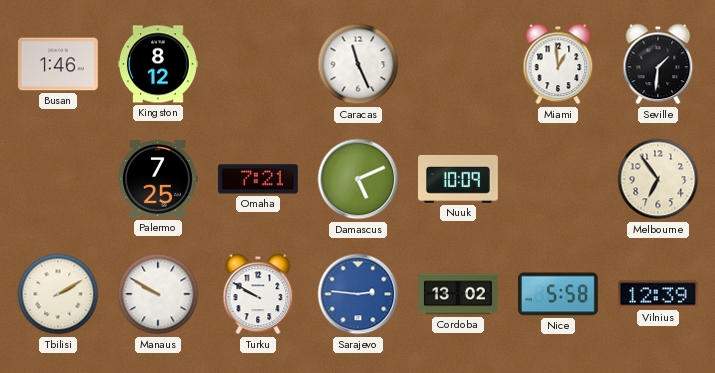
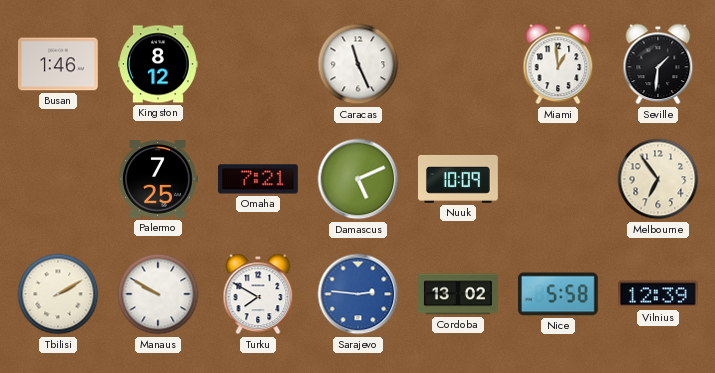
Turku: 9:50 -> 7:50 (258, 294)
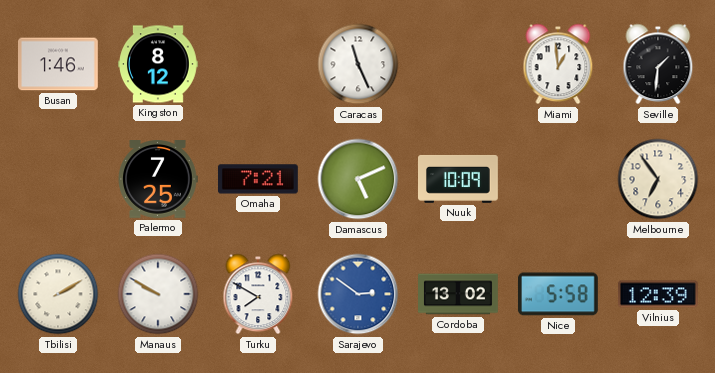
Sarajevo: 2:46 -> 2:51 (358, 294)
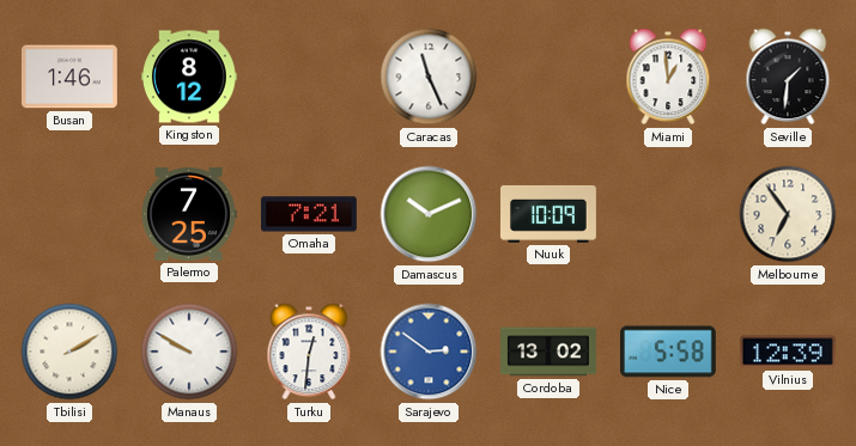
Damascus: 5:11 -> 10:11 (429, 214)
Turku: 7:50 -> 12:31 (309, 352)
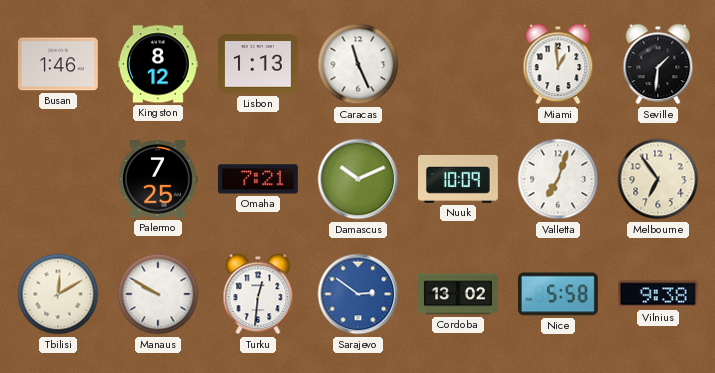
Lisbon: none -> 1:13 (259, 64)
Valletta: none -> 7:03 (558, 179)
Tbilisi: 2:10 -> 12:10 (58, 294)
Vilnius: 12:39 -> 9:38 (659, 294)
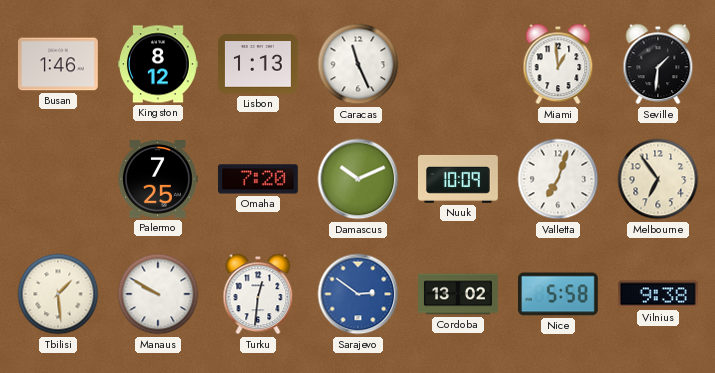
Omaha: 7:21 -> 7:20 (258, 179)
Tbilisi: 12:10 -> 1:29 (58, 294)
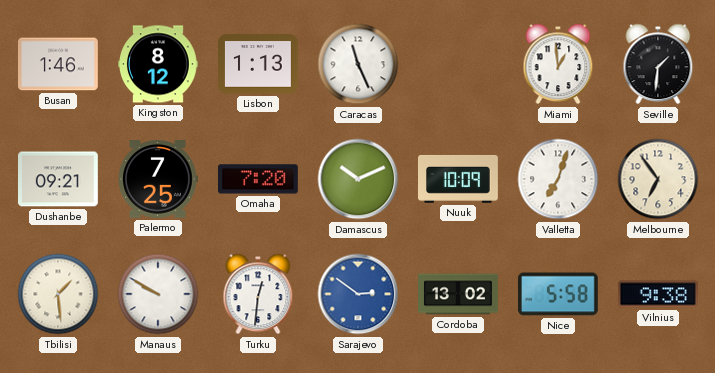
Dushanbe: none -> 09:21 (59, 179)
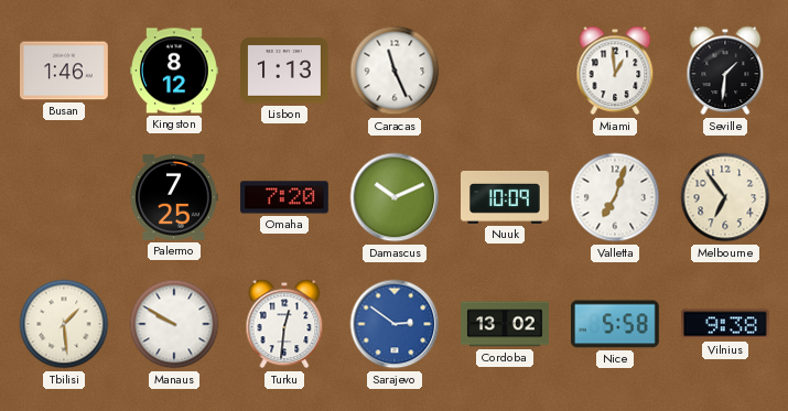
Dushanbe: 09:21 -> none (59, 179)
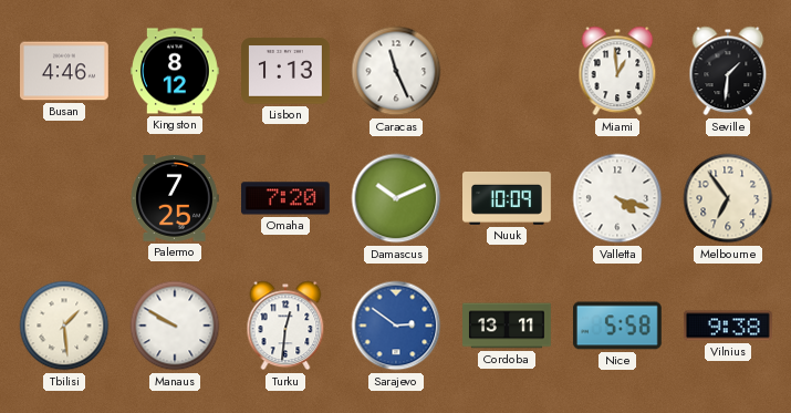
Busan: 1:46 -> 4:46 (65, 71)
Valletta: 7:03 -> 4:18 (617, 198)
Cordoba: 13:02 -> 13:11 (508, 326)
